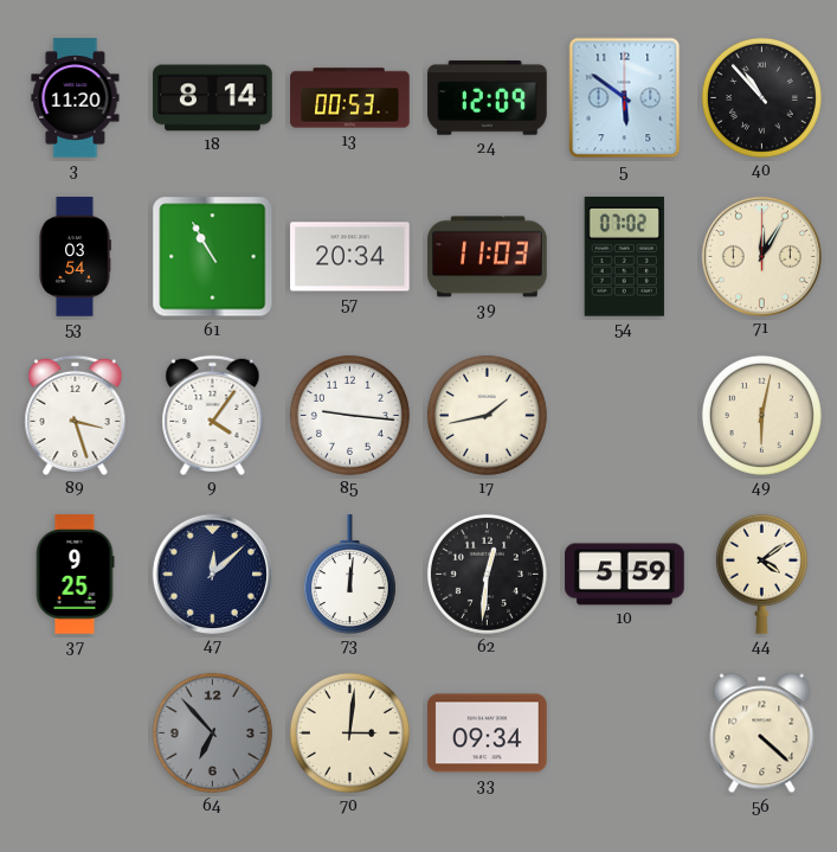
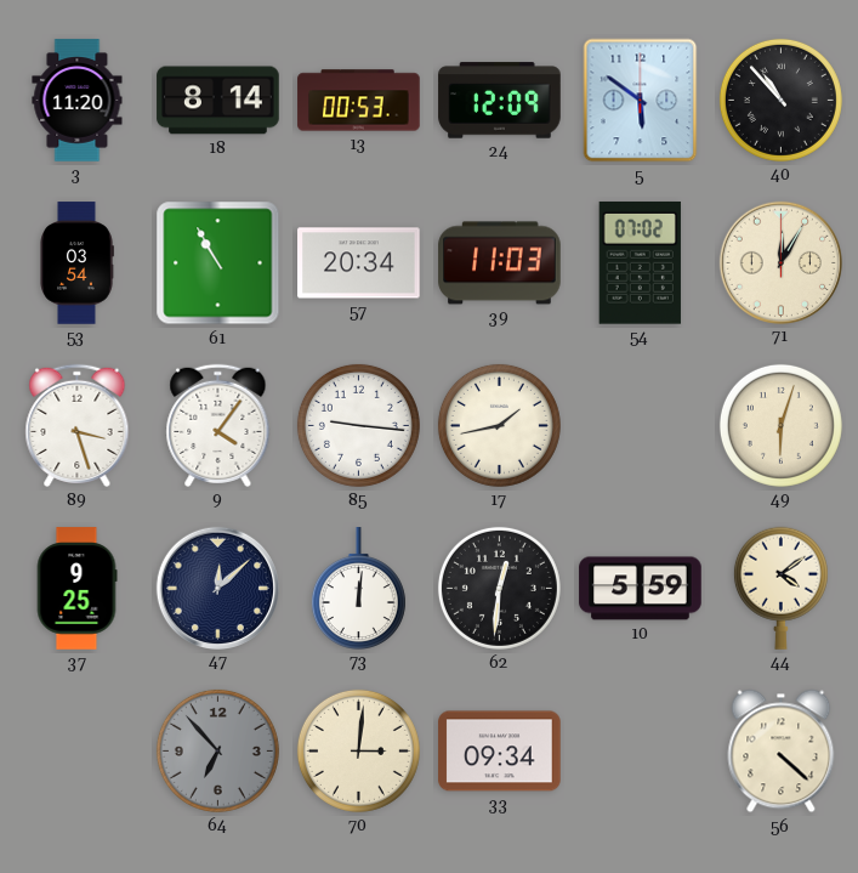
49: 6:02 -> 6:03 (780, 425)
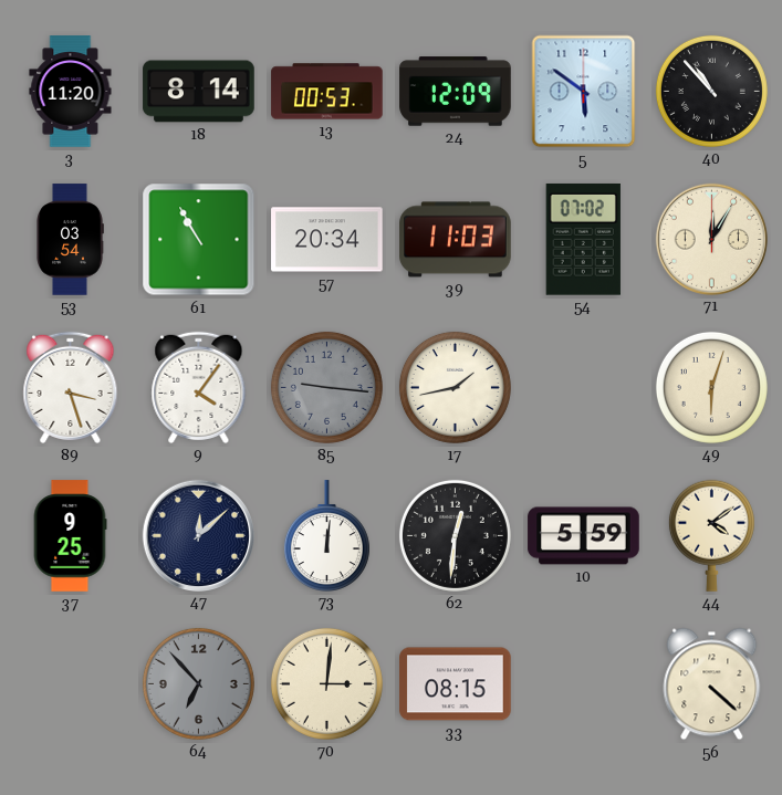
85 dial: white -> grey (326, 387)
33: 09:34 -> 08:15 (456, 684)
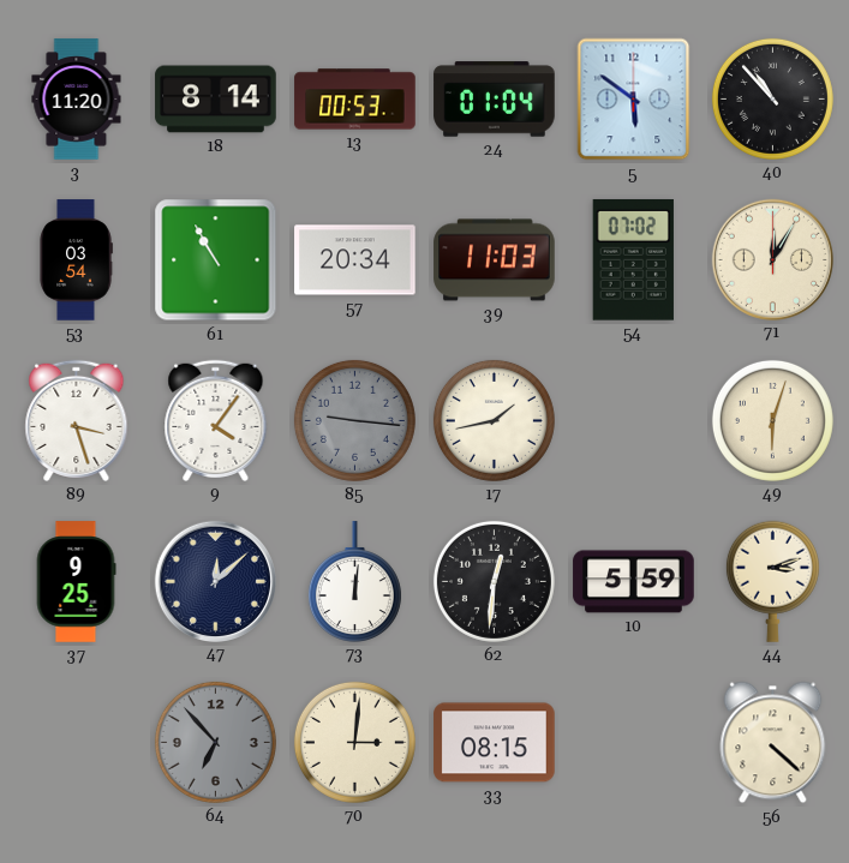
24: 12:09 -> 01:04 (495, 100)
44: 4:09 -> 3:12 (772, 581)
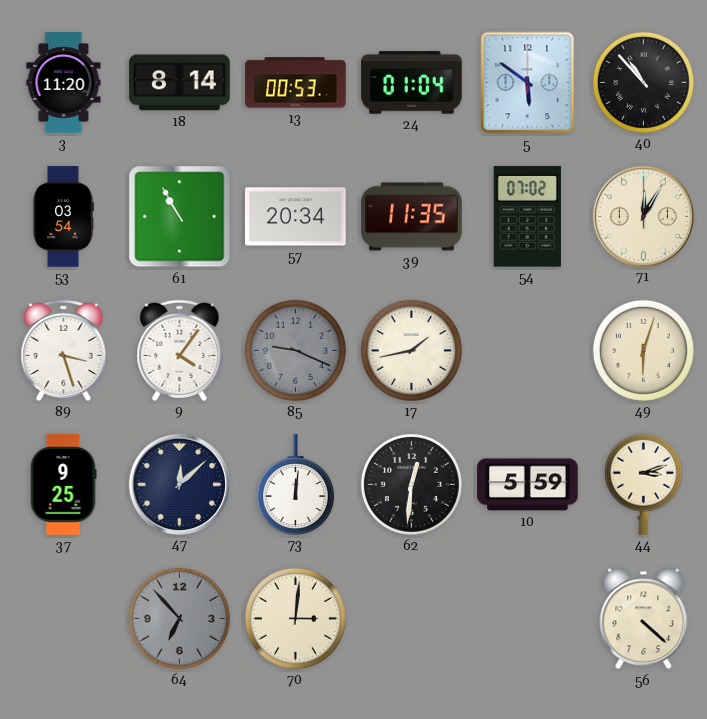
39: 11:03 -> 11:35 (412, 217)
85: 9:16 -> 9:19 (295, 350)
33: 08:15 -> none (495, 743)
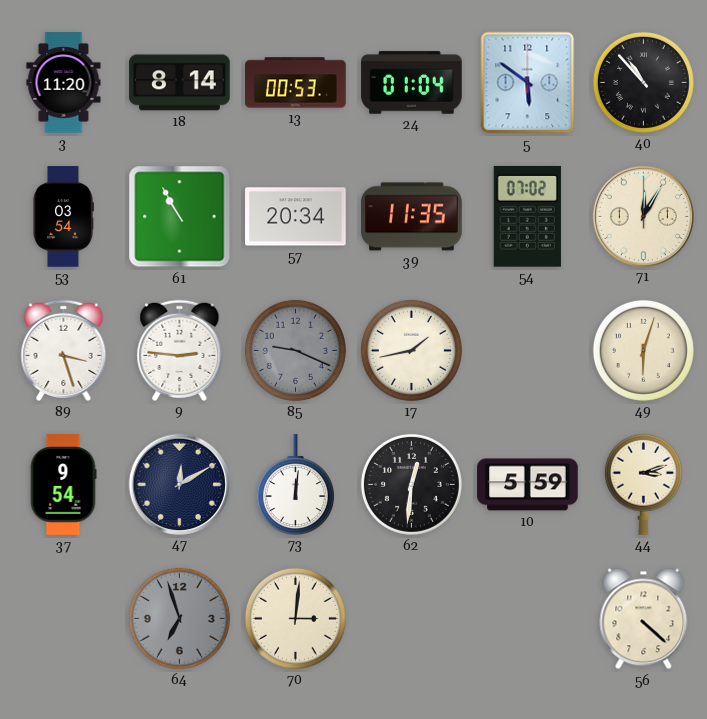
9: 4:06 -> 2:46 (180, 350)
37: 9:25 -> 9:54 (63, 485)
47: 12:08 -> 12:10 (179, 484)
64: 6:53 -> 6:57 (179, 618)
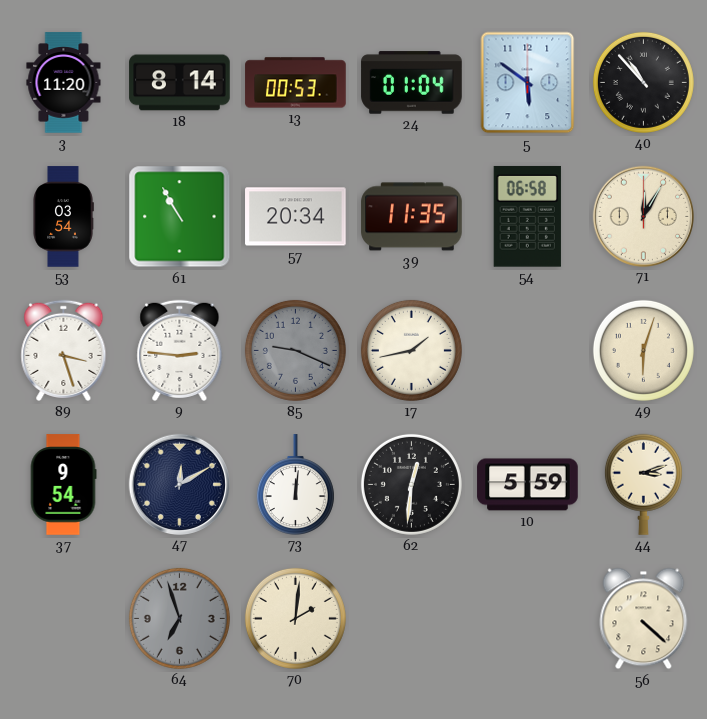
54: 07:02 -> 06:58 (527, 216)
70: 3:01 -> 2:01 (295, 618)
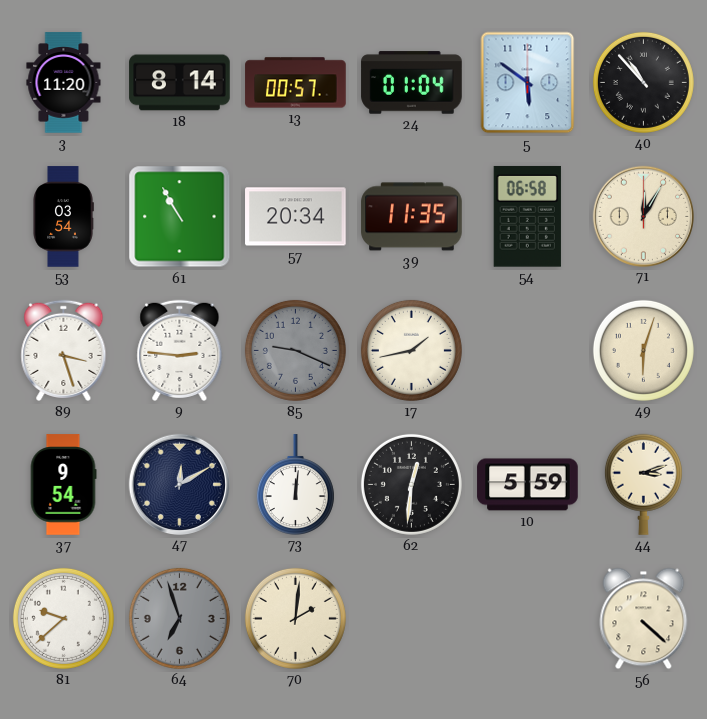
13: 00:53 -> 00:57 (296, 83)
81: none -> 9:38 (63, 618)
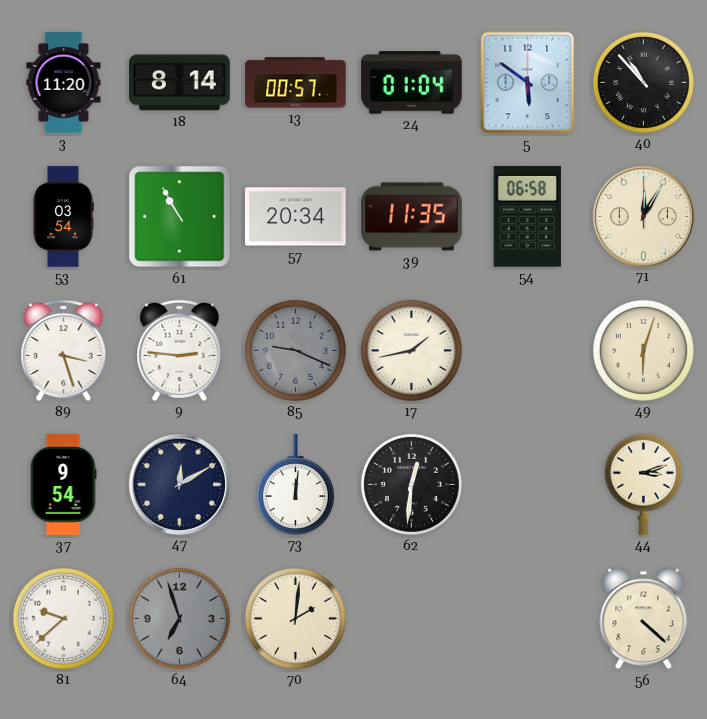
10: 5:59 -> none (528, 485)
